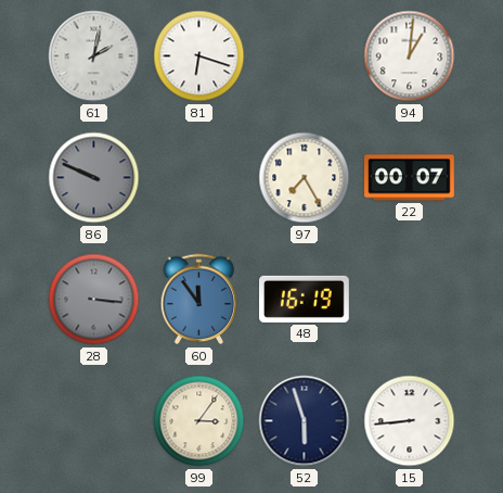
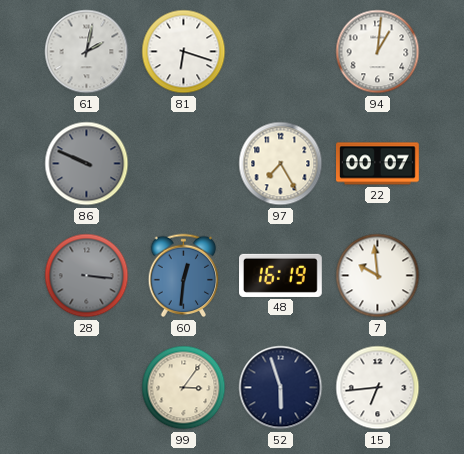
60: 11:54 -> 12:31 (184, 276)
7: none -> 9:59 (378, 276)
15: 8:44 -> 6:44 (378, 388)
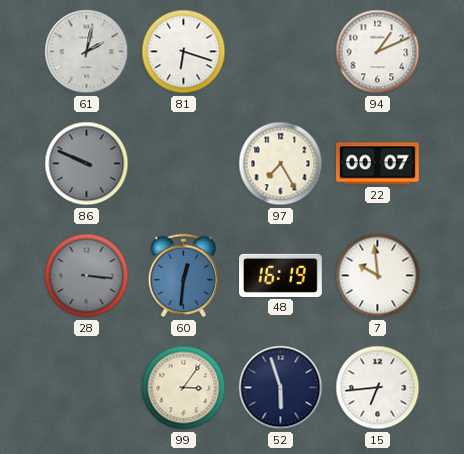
94: 1:01 -> 1:11 (378, 52)
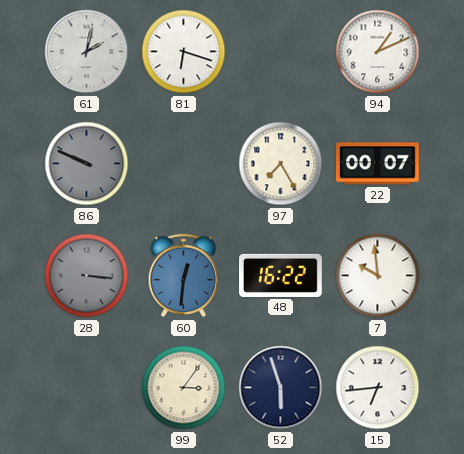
48: 16:19 -> 16:22 (281, 275)
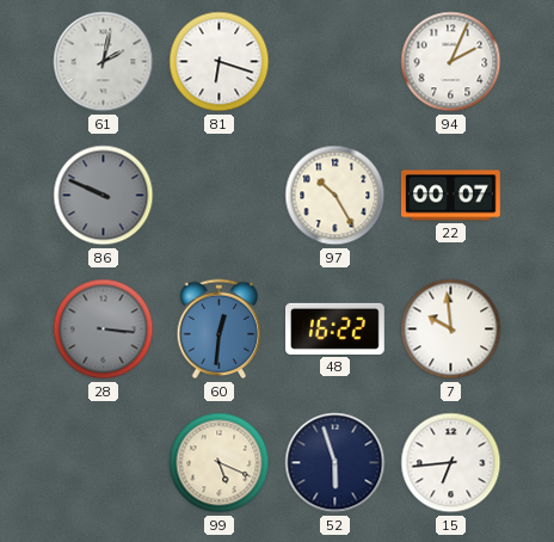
94: 1:11 -> 2:04 (451, 62)
97: 7:25 -> 10:25 (336, 196)
99: 3:06 -> 5:19 (220, 463)
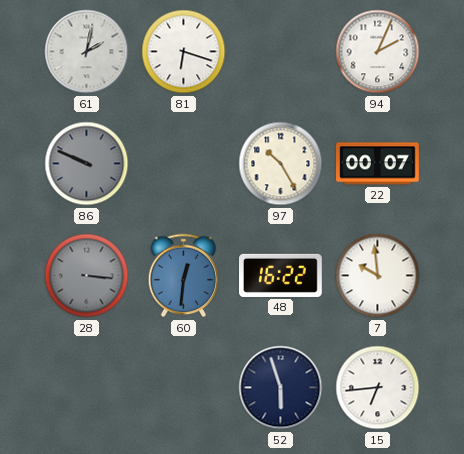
99: 5:19 -> none (220, 463)
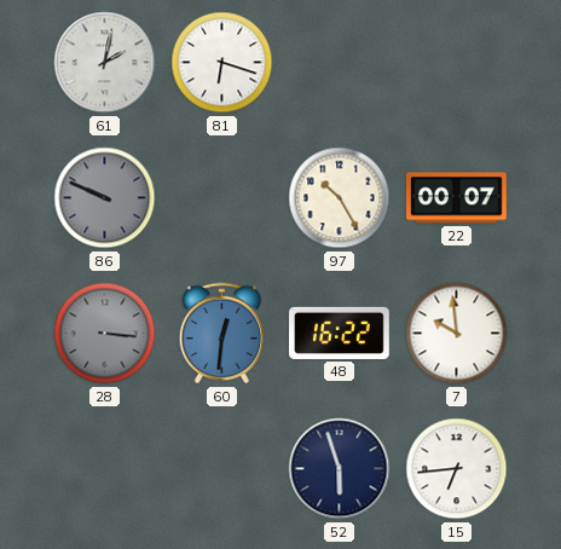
94: 2:04 -> none (378, 52)
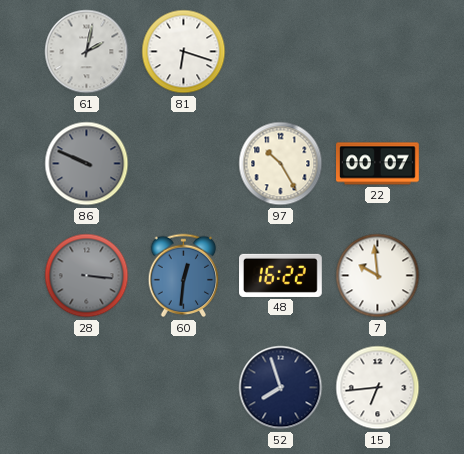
52: 5:57 -> 7:57 (281, 388)
